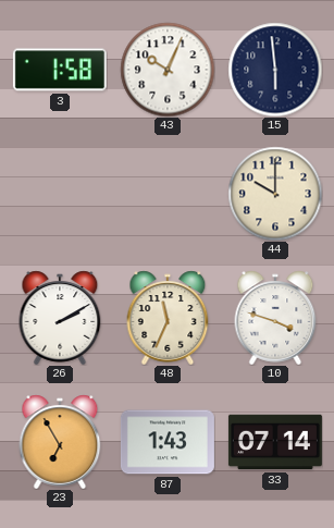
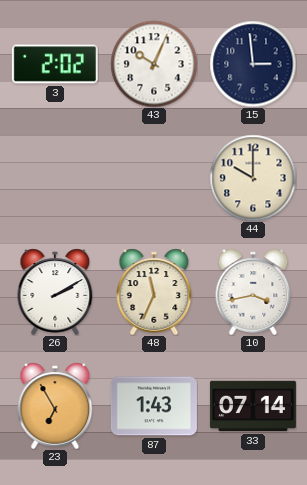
3: 1:58 -> 2:02 (55, 64)
15: 5:59 -> 2:59 (253, 64)
10: 3:48 -> 3:43 (253, 292)
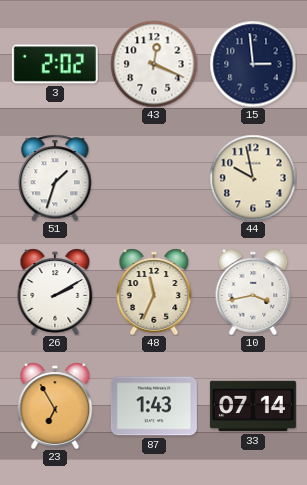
43: 10:04 -> 12:19 (154, 64)
51: none -> 1:33 (55, 178)
44: 10:00 -> 9:58 (253, 178)
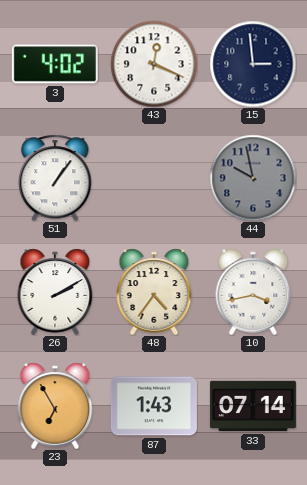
3: 2:02 -> 4:02 (55, 64)
51: 1:33 -> 1:06 (55, 178)
44 dial: cream -> grey (253, 178)
48: 11:34 -> 4:36 (154, 292)
